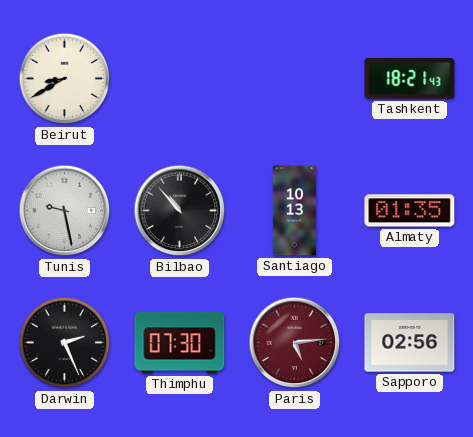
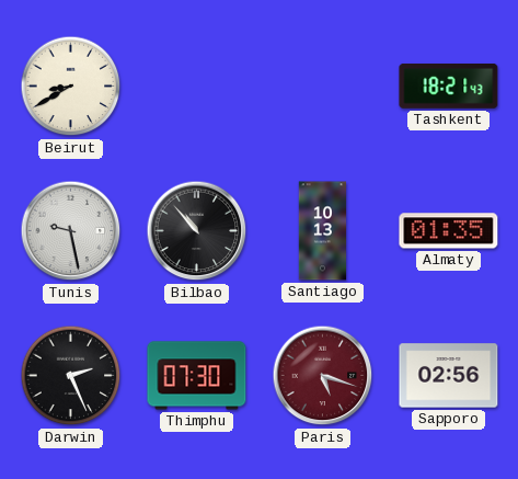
Paris: 5:14 -> 5:18 (323, 376)
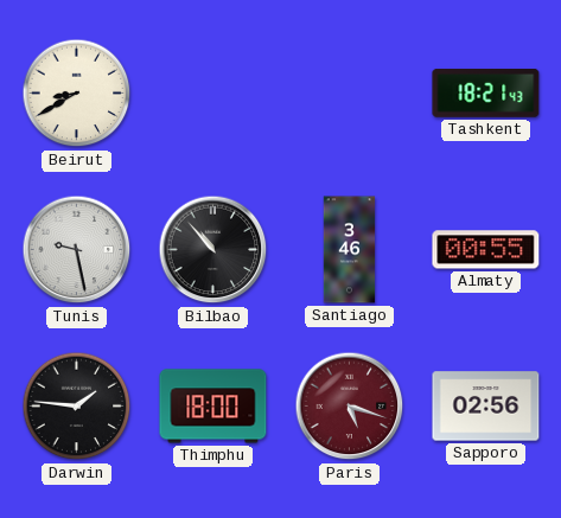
Santiago: 10:13 -> 3:46 (350, 250)
Almaty: 01:35 -> 00:55 (486, 250)
Darwin: 2:26 -> 1:46 (77, 407)
Thimphu: 07:30 -> 18:00 (213, 407)
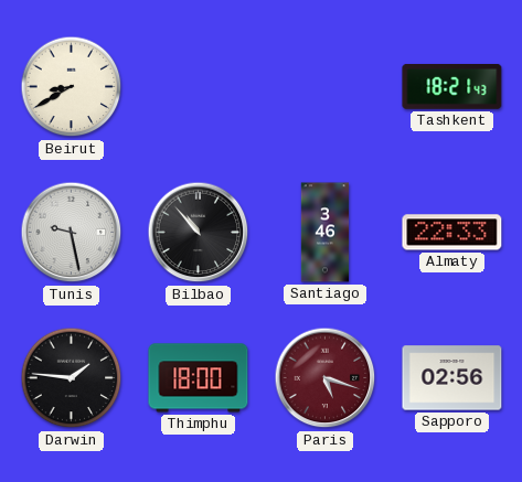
Almaty: 00:55 -> 22:33 (452, 233)
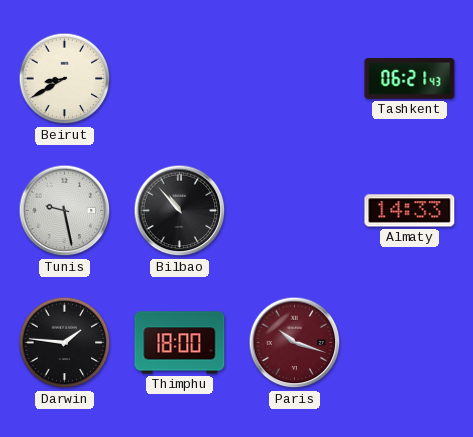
Tashkent: 18:21 -> 06:21 (410, 79)
Santiago: 3:46 -> none (326, 233)
Almaty: 22:33 -> 14:33 (410, 211)
Paris: 5:18 -> 10:18 (295, 343)
Sapporo: 02:56 -> none (452, 378)
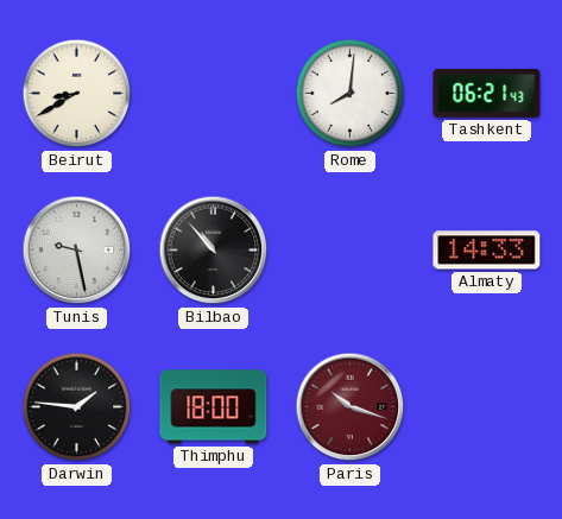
Rome: none -> 8:01 (351, 94)
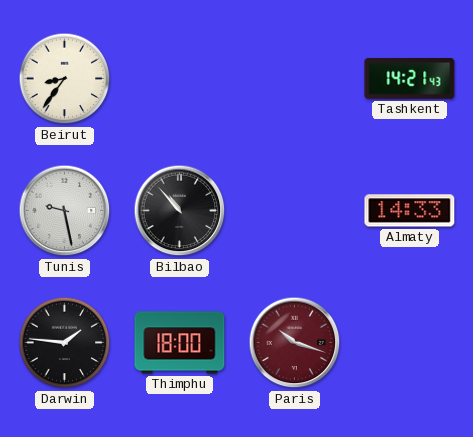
Beirut: 8:40 -> 8:36 (65, 79)
Rome: 8:01 -> none (351, 94)
Tashkent: 06:21 -> 14:21 (410, 79)
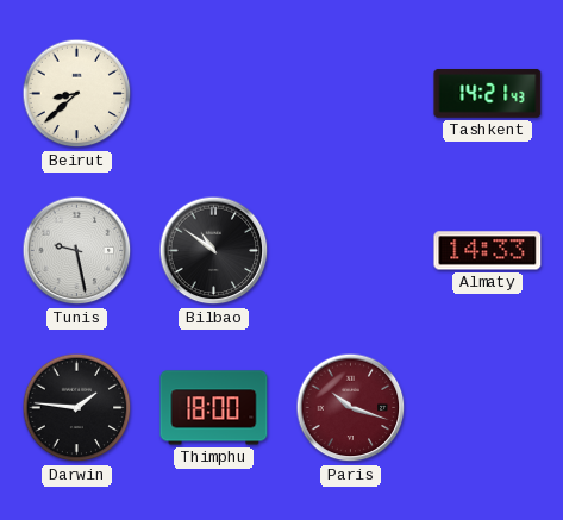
Beirut: 8:36 -> 8:38 (77, 94)
Bilbao: 10:53 -> 10:51 (214, 251)
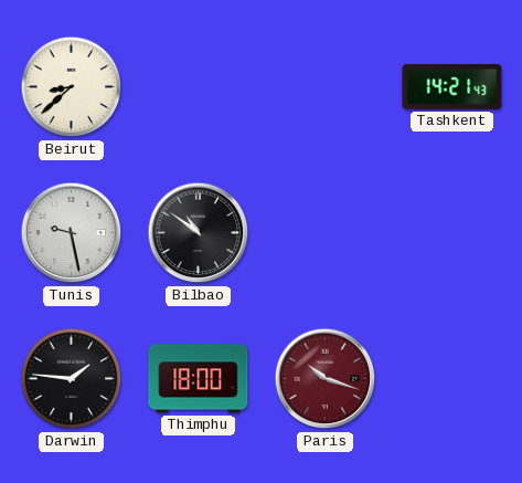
Almaty: 14:33 -> none (488, 251)
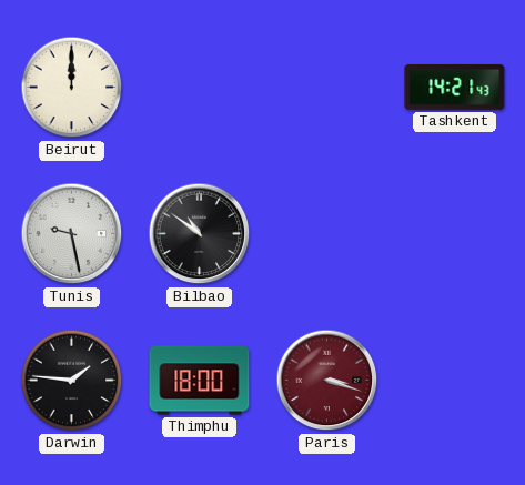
Beirut: 8:38 -> 12:00 (72, 88)
Paris: 10:18 -> 3:18 (327, 381)
